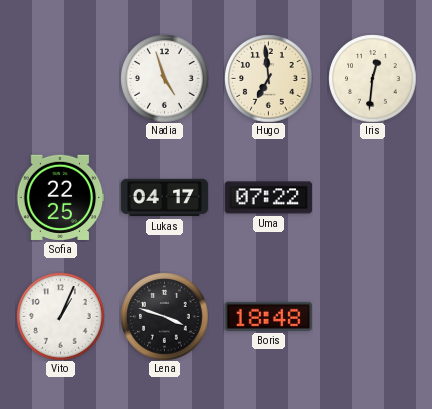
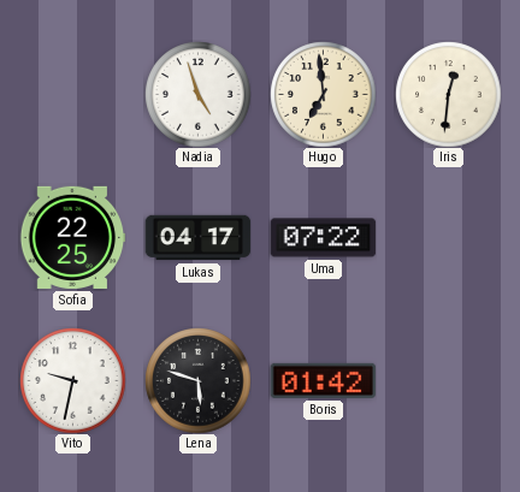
Vito: 1:04 -> 9:32 (72, 380)
Lena: 3:48 -> 5:48 (197, 380)
Boris: 18:48 -> 01:42 (323, 380)
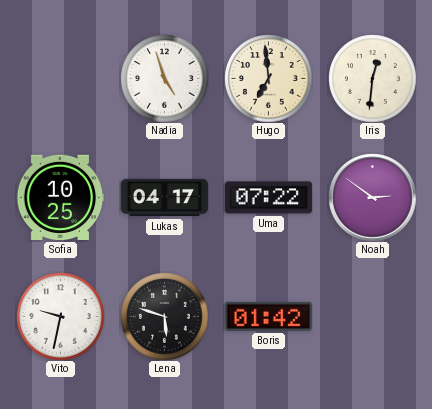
Sofia: 22:25 -> 10:25 (60, 197)
Noah: none -> 2:51 (372, 197)
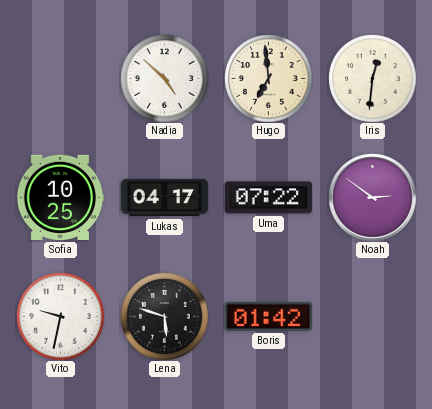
Nadia: 4:57 -> 4:52 (164, 78)
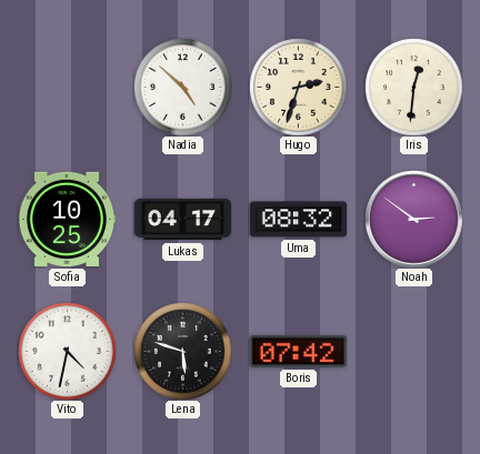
Hugo: 6:59 -> 2:33 (298, 87)
Uma: 07:22 -> 08:32 (298, 220)
Vito: 9:32 -> 4:32 (67, 351)
Boris: 01:42 -> 07:42 (298, 351)
